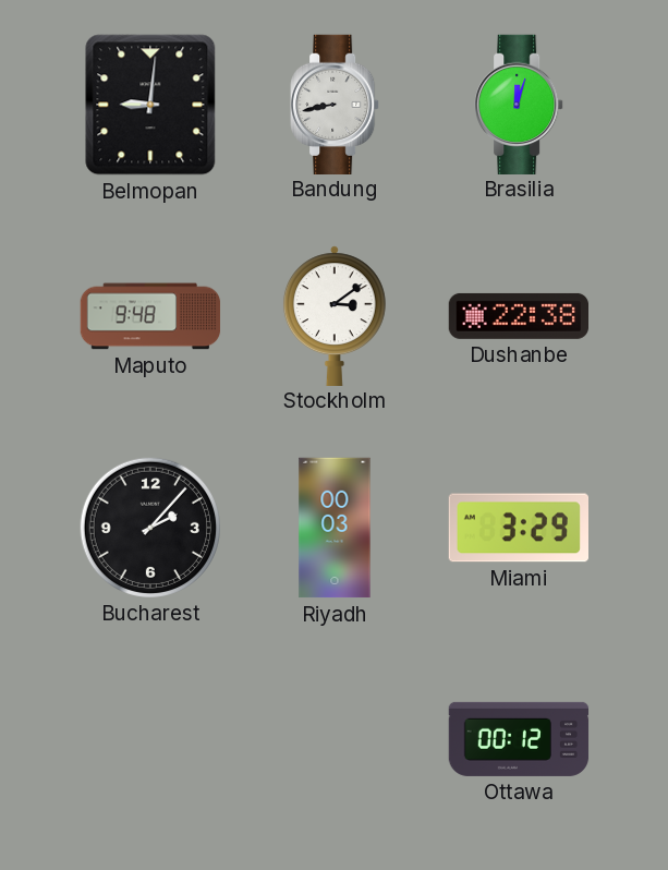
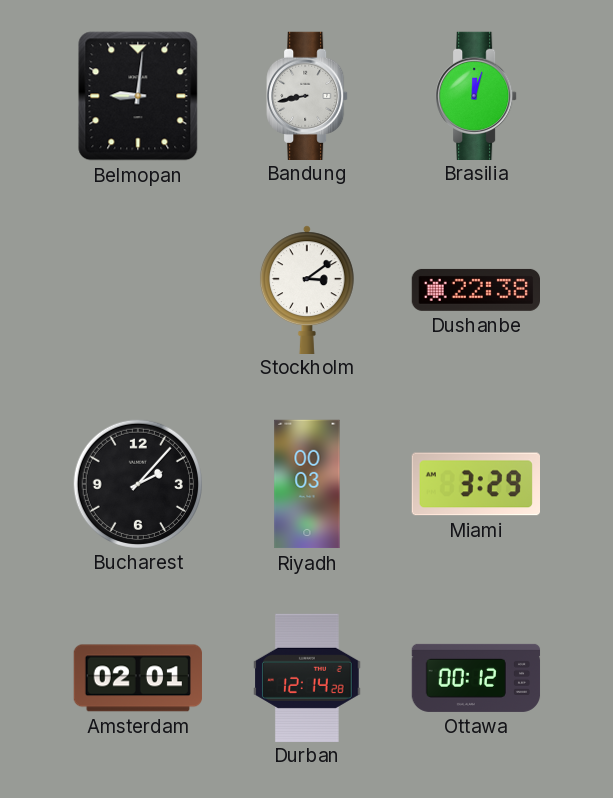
Maputo: 9:48 -> none (150, 316)
Amsterdam: none -> 02:01 (138, 678)
Durban: none -> 12:14 (307, 677)
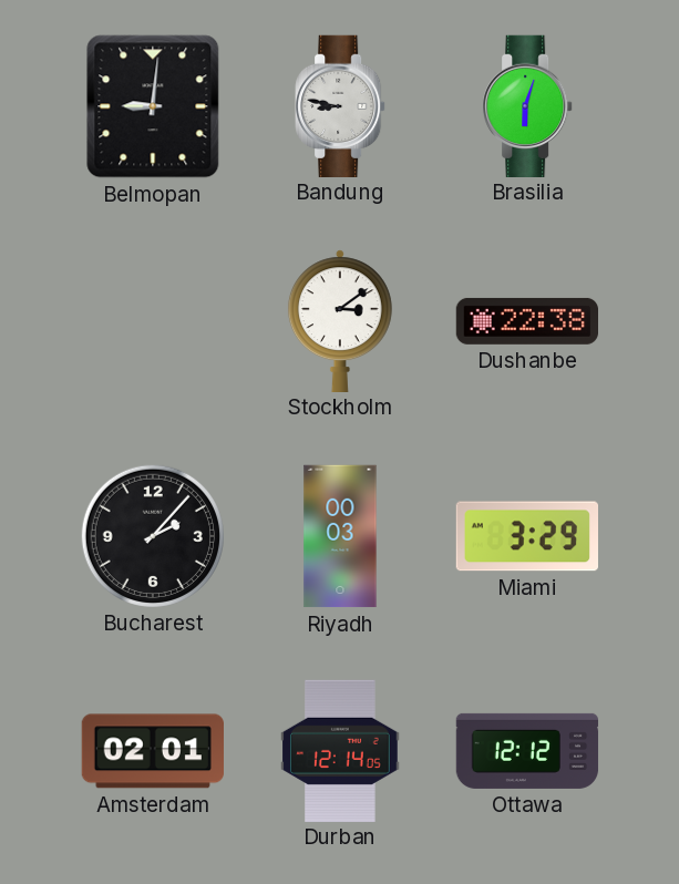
Bandung: 8:43 -> 8:47 (340, 105)
Brasilia: 12:03 -> 6:03 (527, 105)
Durban: 12:14:28 -> 12:14:05 (340, 750)
Ottawa: 00:12 -> 12:12 (527, 751)
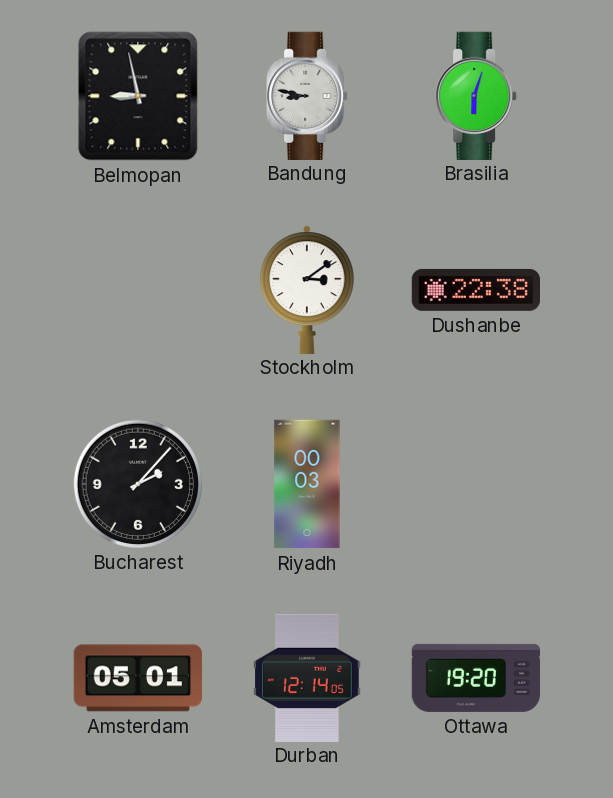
Belmopan: 9:01 -> 8:58 (138, 96)
Miami: 3:29 -> none (526, 536)
Amsterdam: 02:01 -> 05:01 (138, 678)
Ottawa: 12:12 -> 19:20 (476, 678)
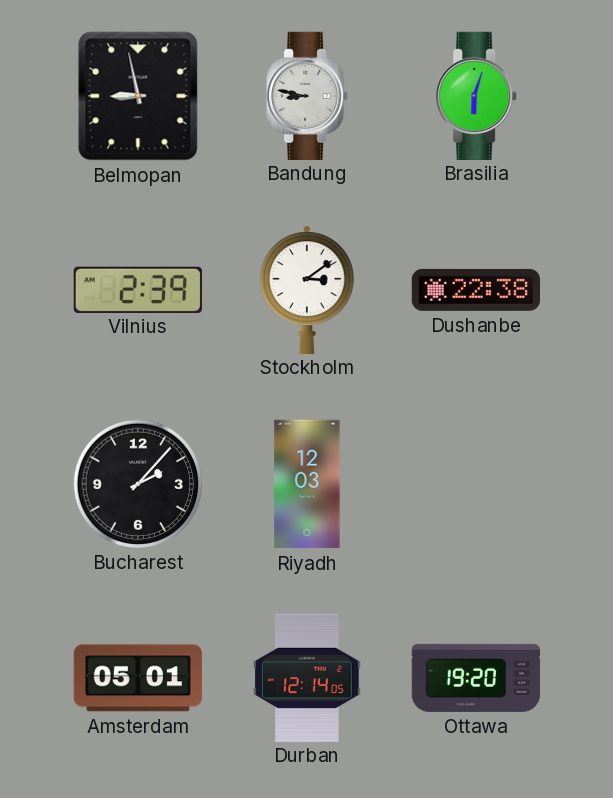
Vilnius: none -> 2:39 (138, 289)
Riyadh: 00:03 -> 12:03 (307, 484)
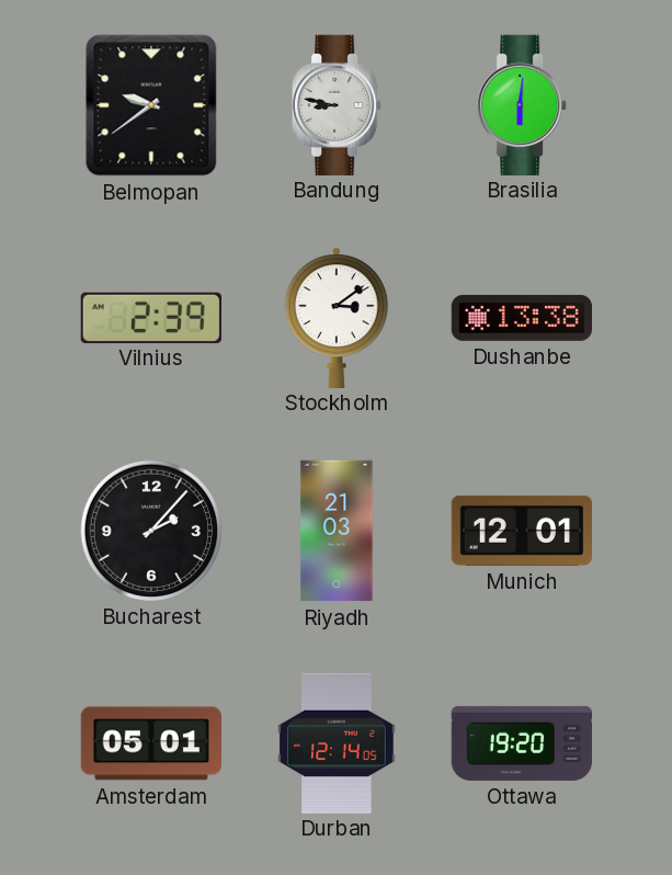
Belmopan: 8:58 -> 9:39 (151, 105)
Brasilia: 6:03 -> 6:01 (522, 104)
Dushanbe: 22:38 -> 13:38 (521, 318)
Riyadh: 12:03 -> 21:03 (337, 531)
Munich: none -> 12:01 (521, 531)
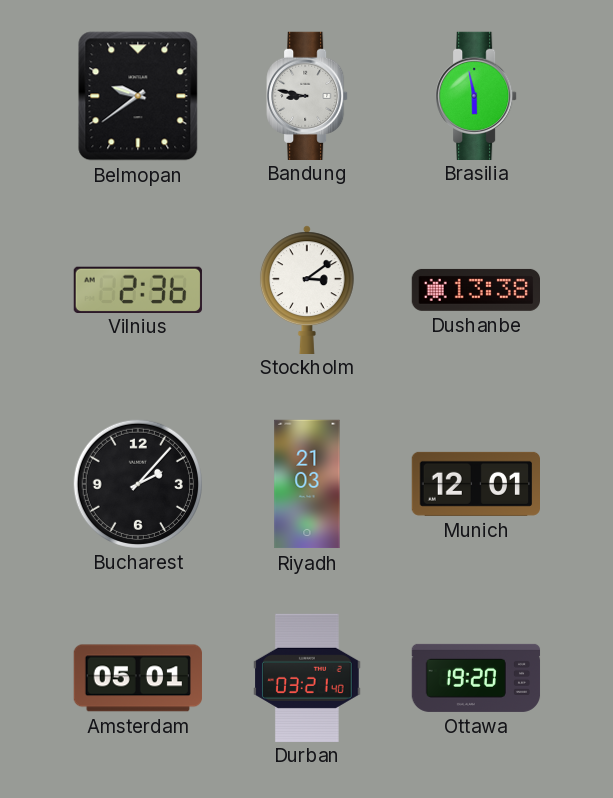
Brasilia: 6:01 -> 5:58 (476, 95)
Vilnius: 2:39 -> 2:36 (138, 289)
Durban: 12:14 -> 03:21 (307, 677)
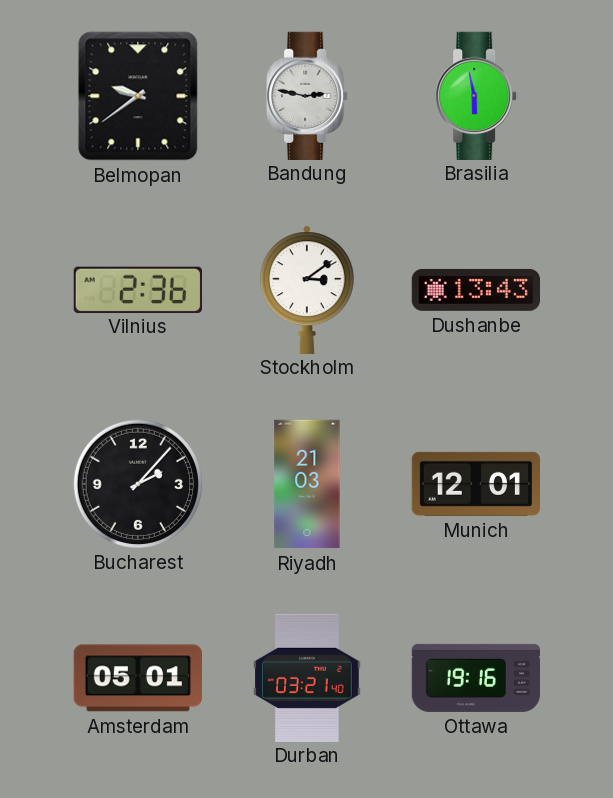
Bandung: 8:47 -> 2:47 (307, 95)
Dushanbe: 13:38 -> 13:43 (475, 290)
Ottawa: 19:20 -> 19:16 (476, 678)
